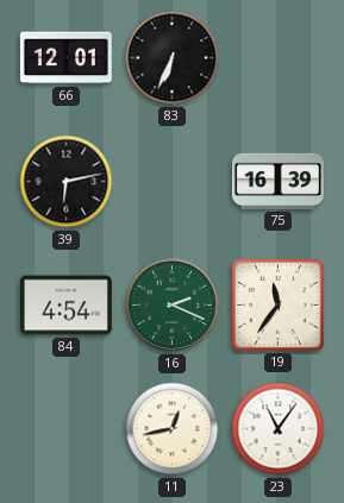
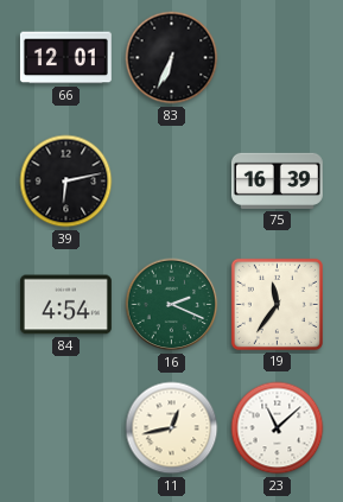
23: 11:06 -> 11:08 (278, 428)
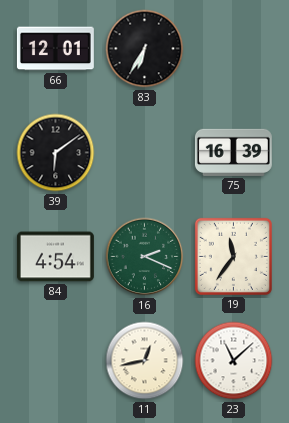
83: 6:34 -> 6:35 (145, 49)
39: 6:13 -> 6:09 (56, 153)
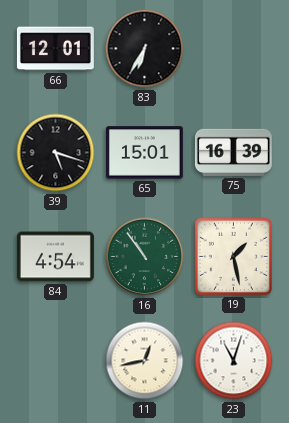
39: 6:09 -> 5:18 (56, 153)
65: none -> 15:01 (144, 153)
16: 2:19 -> 10:54 (145, 257)
19: 11:36 -> 1:28 (233, 256)
23: 11:08 -> 11:03 (234, 361)
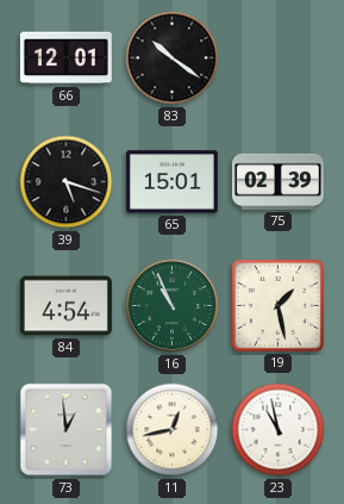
83: 6:35 -> 10:21 (173, 58)
75: 16:39 -> 02:39 (277, 181)
16: 10:54 -> 10:56 (173, 306)
73: none -> 12:59 (67, 430)
23: 11:03 -> 10:58 (279, 430)
